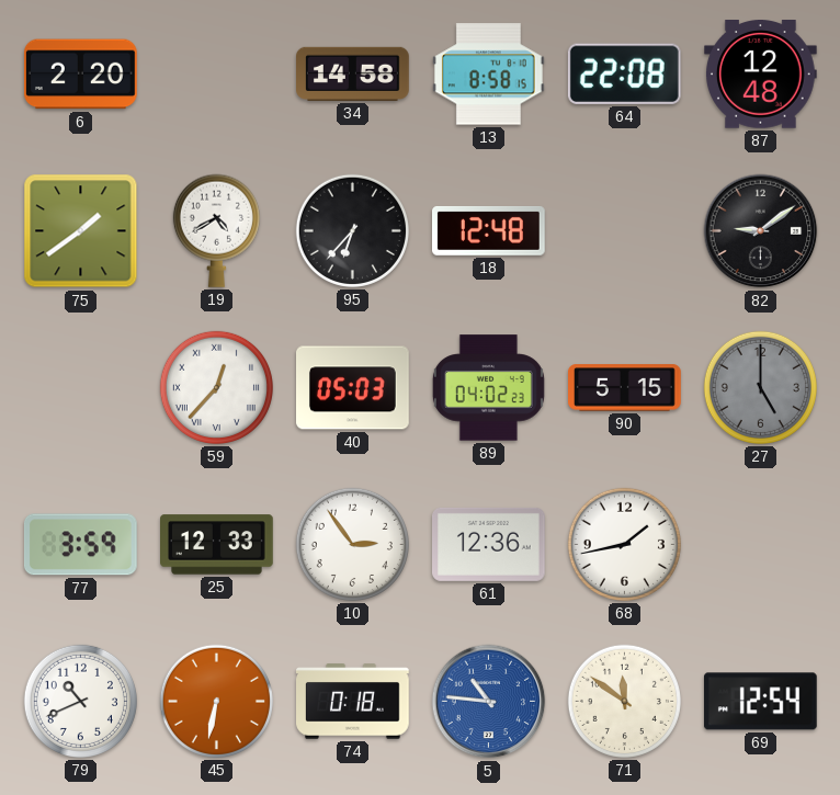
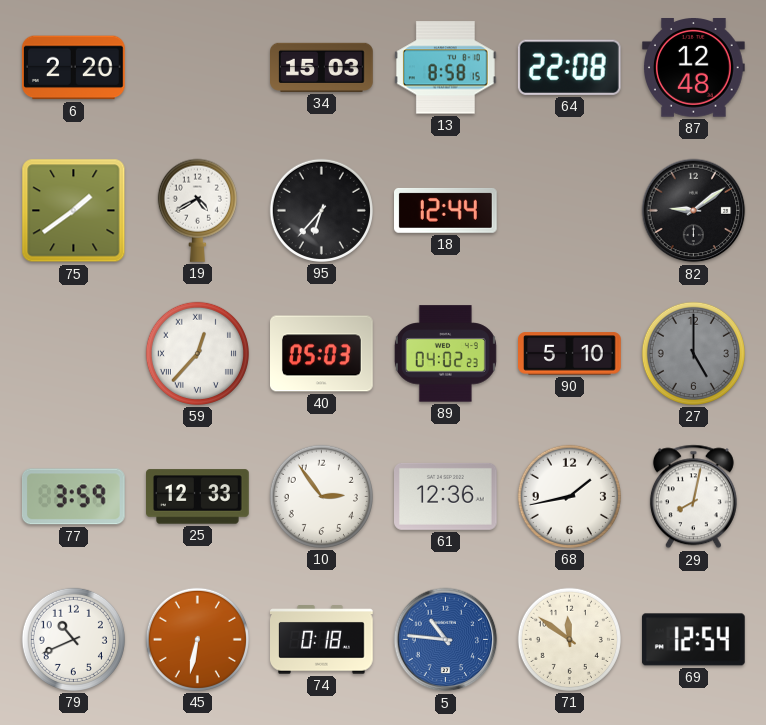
34: 14:58 -> 15:03 (322, 67)
18: 12:48 -> 12:44 (446, 210)
90: 5:15 -> 5:10 (570, 354)
29: none -> 8:02 (693, 497)
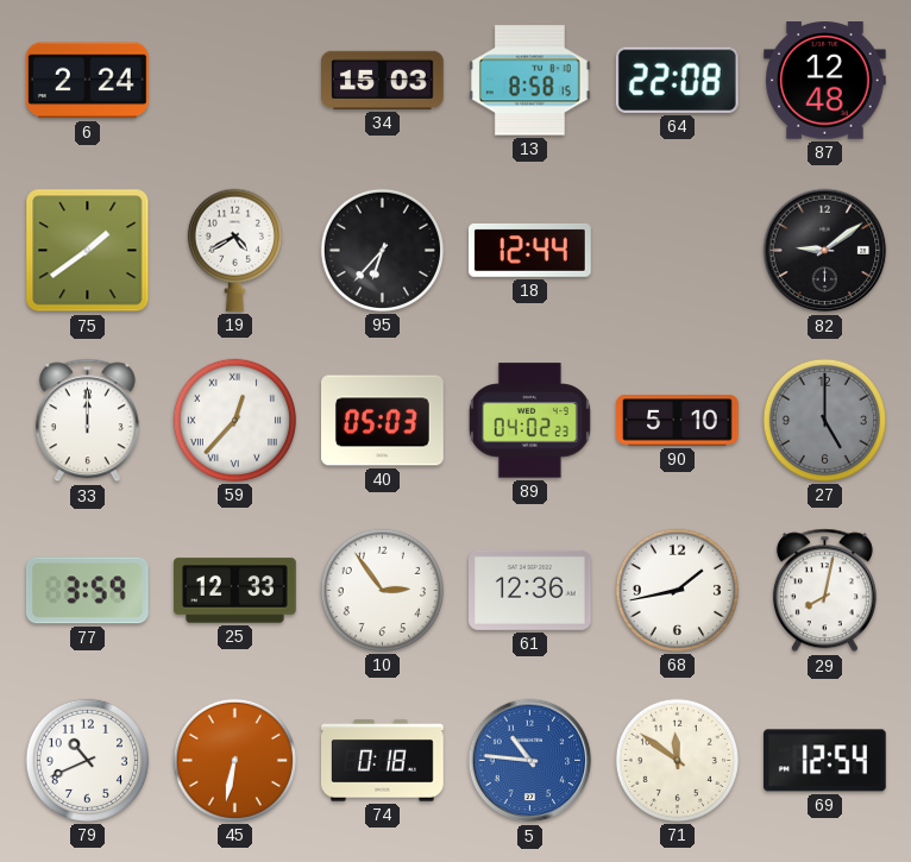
6: 2:20 -> 2:24 (87, 81)
33: none -> 12:00 (87, 421)
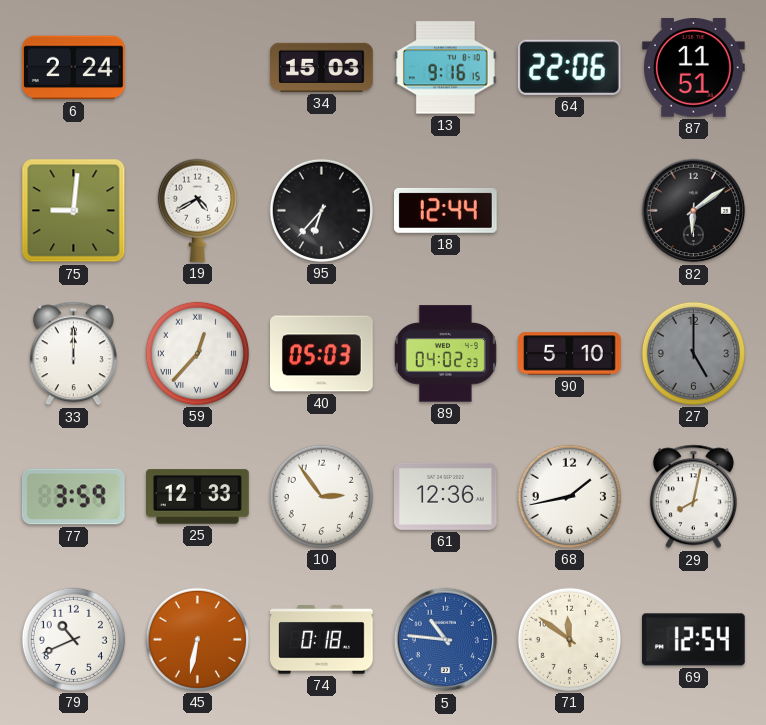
13: 8:58 -> 9:16 (445, 68)
64: 22:08 -> 22:06 (569, 67)
87: 12:48 -> 11:51 (694, 68)
75: 1:39 -> 9:01 (74, 211)
82: 9:09 -> 6:09 (694, 211)
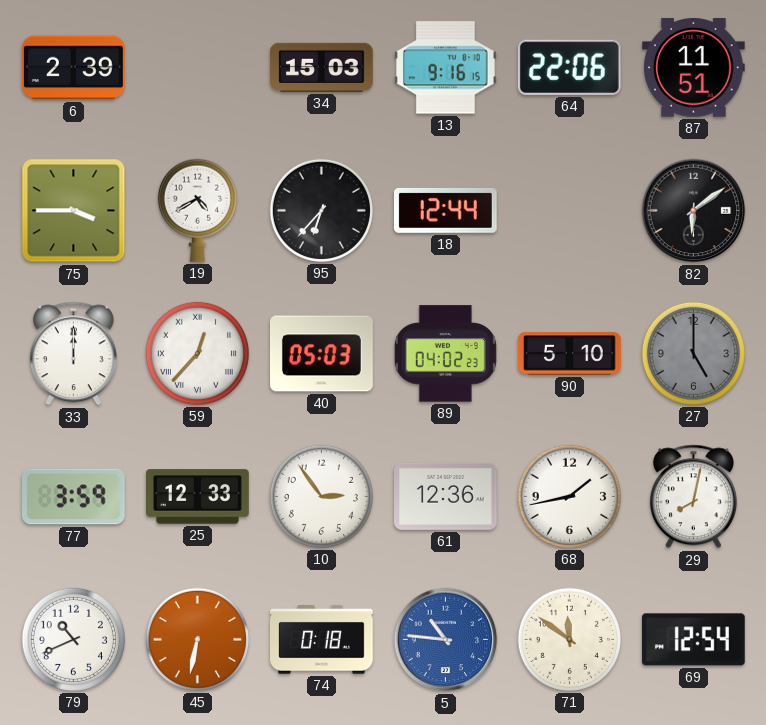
6: 2:24 -> 2:39 (73, 68)
75: 9:01 -> 3:45 (74, 211)
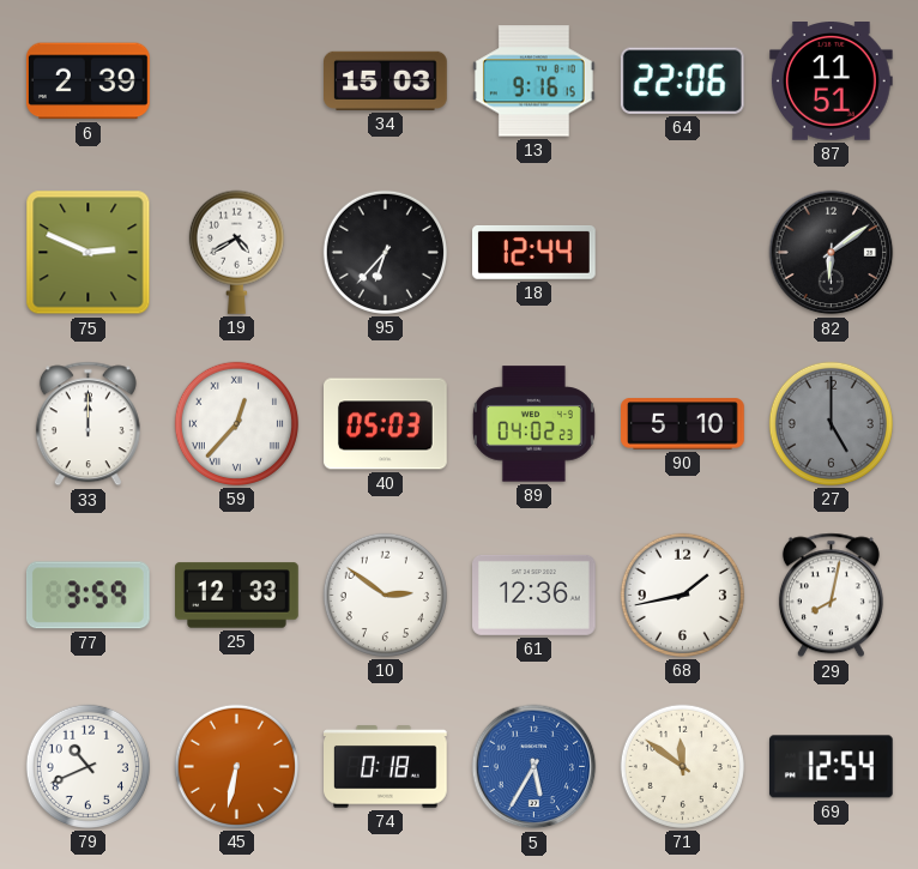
75: 3:45 -> 2:49 (89, 253)
10: 2:54 -> 2:51 (385, 595)
5: 10:46 -> 5:35 (535, 767)
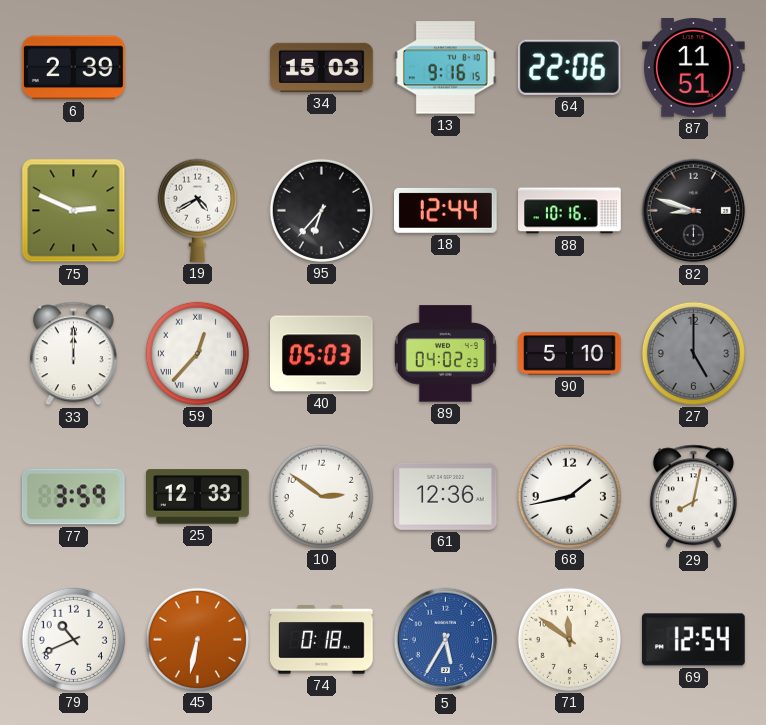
88: none -> 10:16 (570, 211)
82: 6:09 -> 8:48 (694, 211)
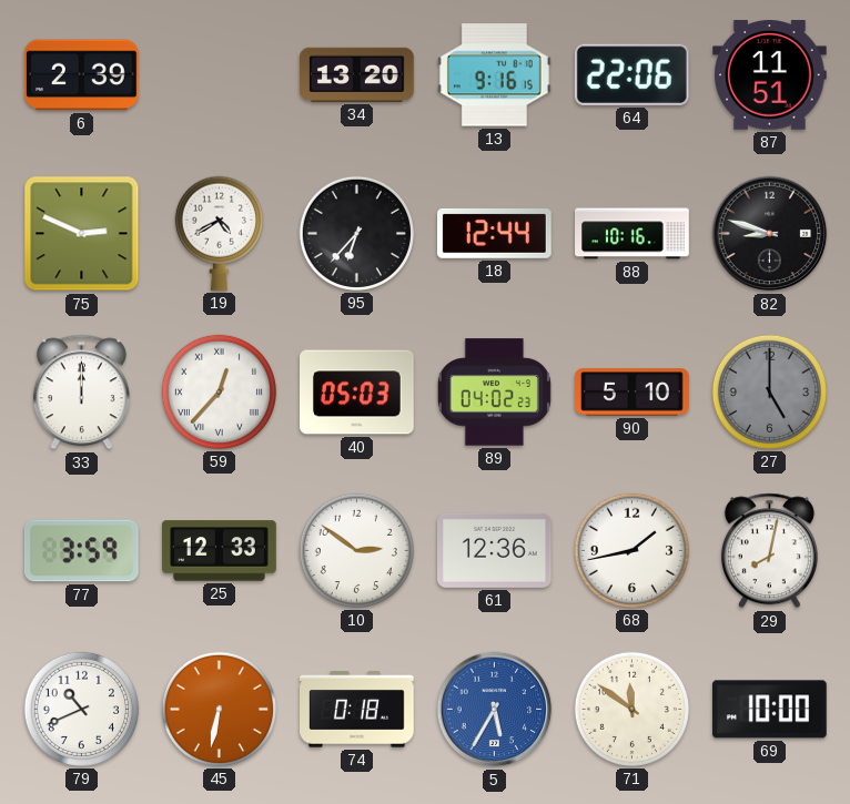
34: 15:03 -> 13:20 (357, 74)
69: 12:54 -> 10:00 (769, 710)
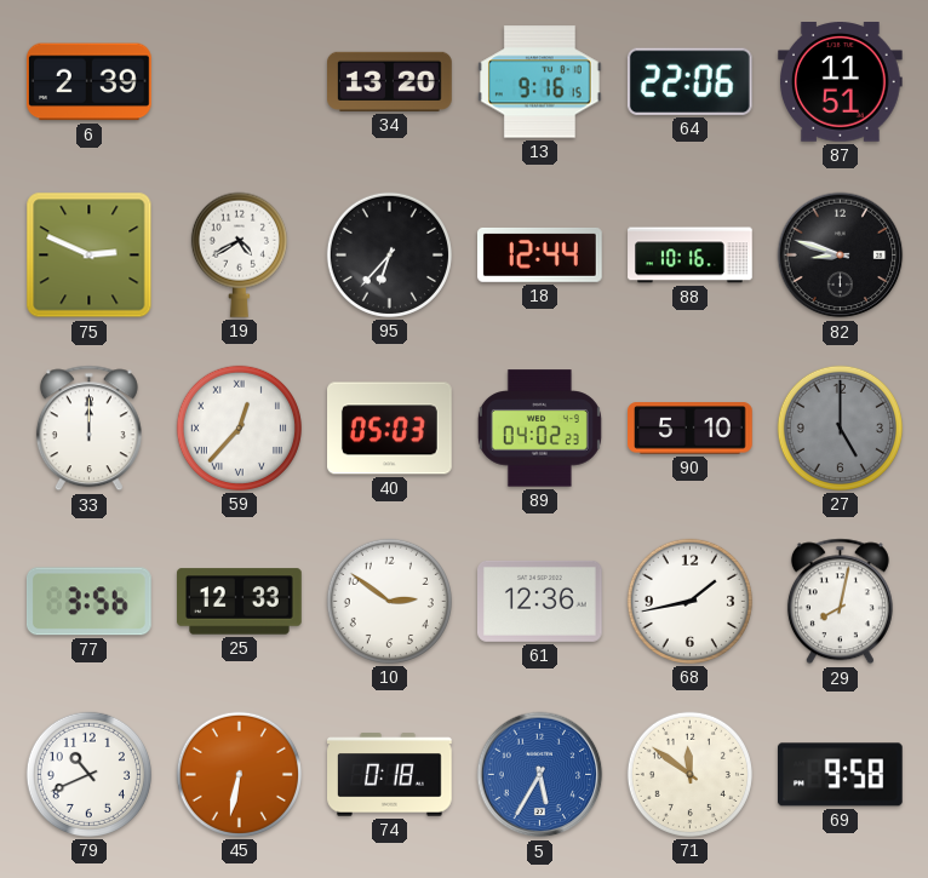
77: 3:59 -> 3:56 (88, 602)
69: 10:00 -> 9:58 (840, 775)
